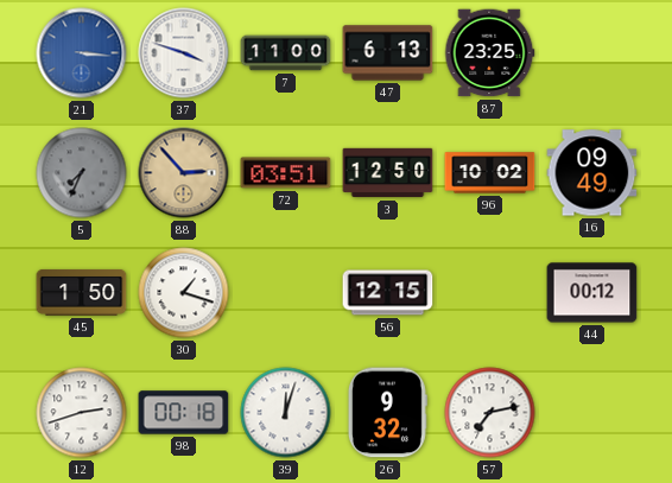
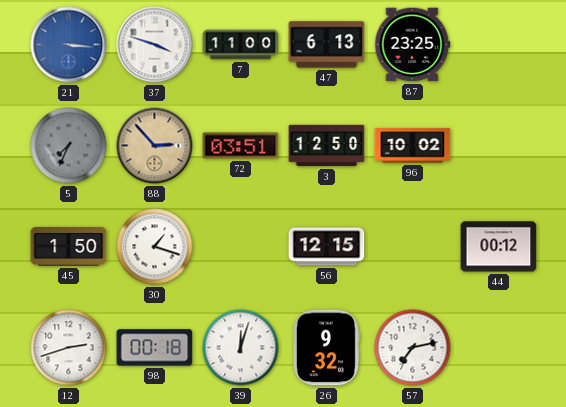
16: 09:49 -> none (592, 173)
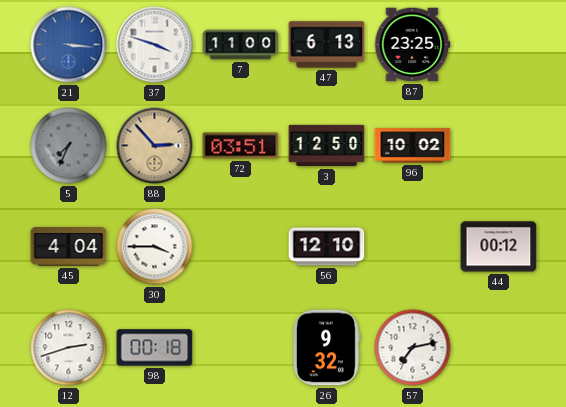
45: 1:50 -> 4:04 (69, 246)
30: 1:18 -> 3:45 (155, 247)
56: 12:15 -> 12:10 (327, 247)
39: 12:03 -> none (241, 348)
